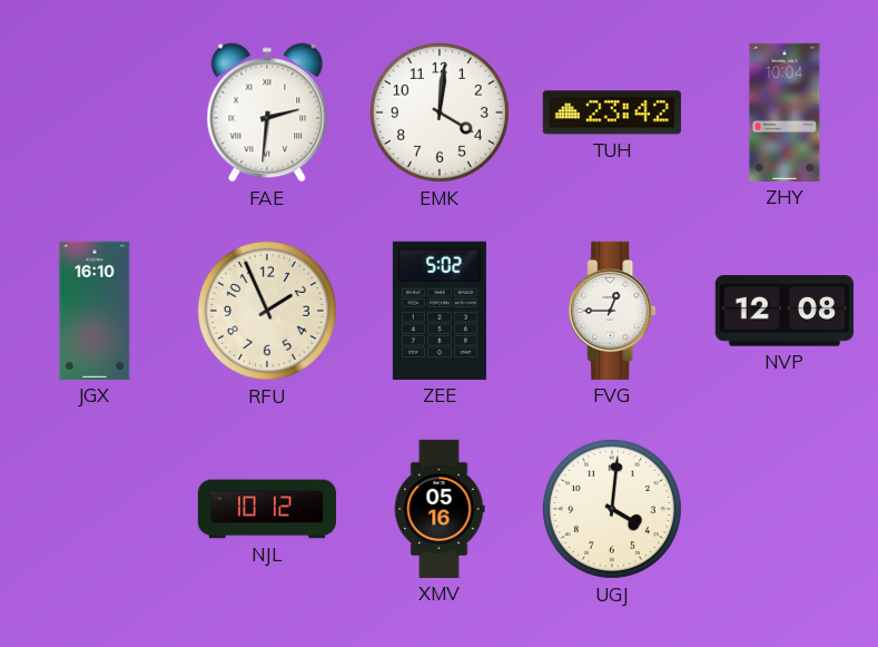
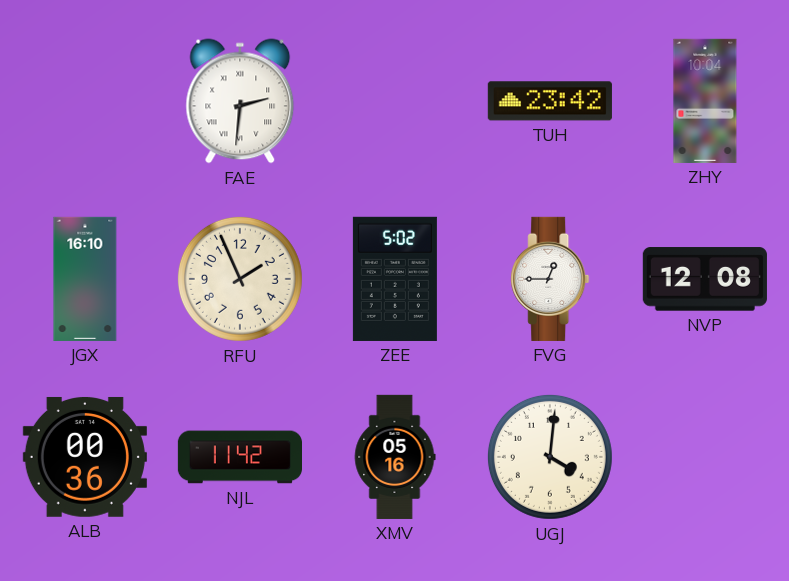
EMK: 4:01 -> none (440, 112)
ALB: none -> 00:36 (85, 457)
NJL: 10:12 -> 11:42 (239, 457)
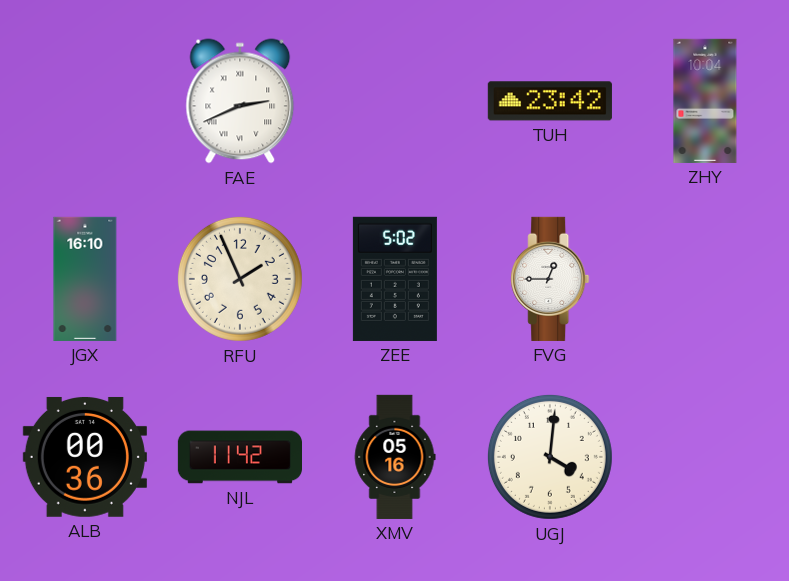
FAE: 2:31 -> 2:41 (240, 101)
NVP: 12:08 -> none (705, 279)
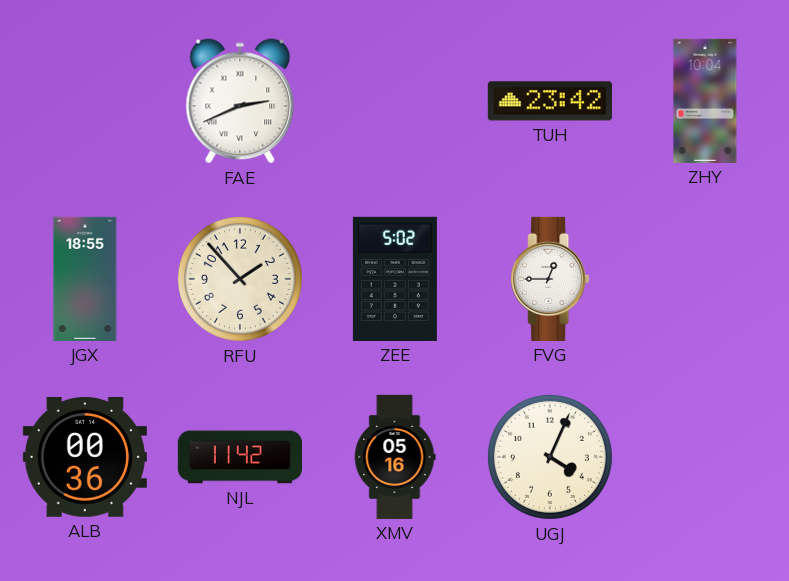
JGX: 16:10 -> 18:55 (85, 279)
RFU: 1:56 -> 1:53 (240, 279)
UGJ: 4:01 -> 4:04 (550, 457)
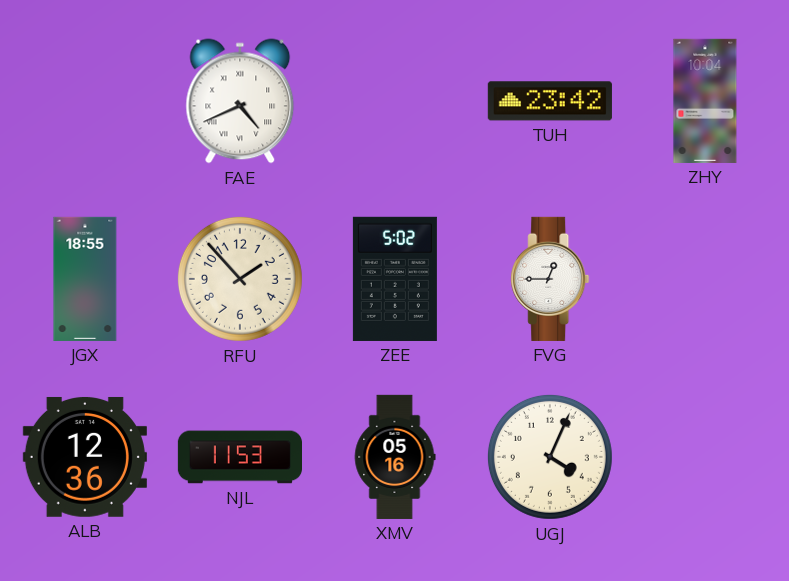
FAE: 2:41 -> 4:41 (240, 101)
ALB: 00:36 -> 12:36 (85, 457)
NJL: 11:42 -> 11:53 (239, 457)
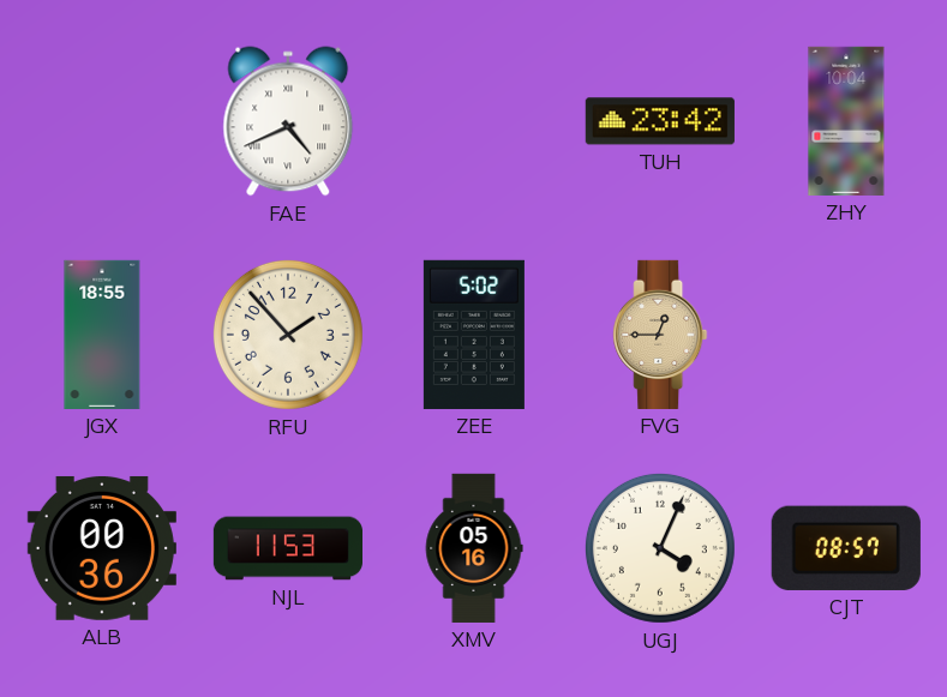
FVG dial: white -> champagne (660, 335)
ALB: 12:36 -> 00:36 (102, 548)
CJT: none -> 08:57 (846, 548)
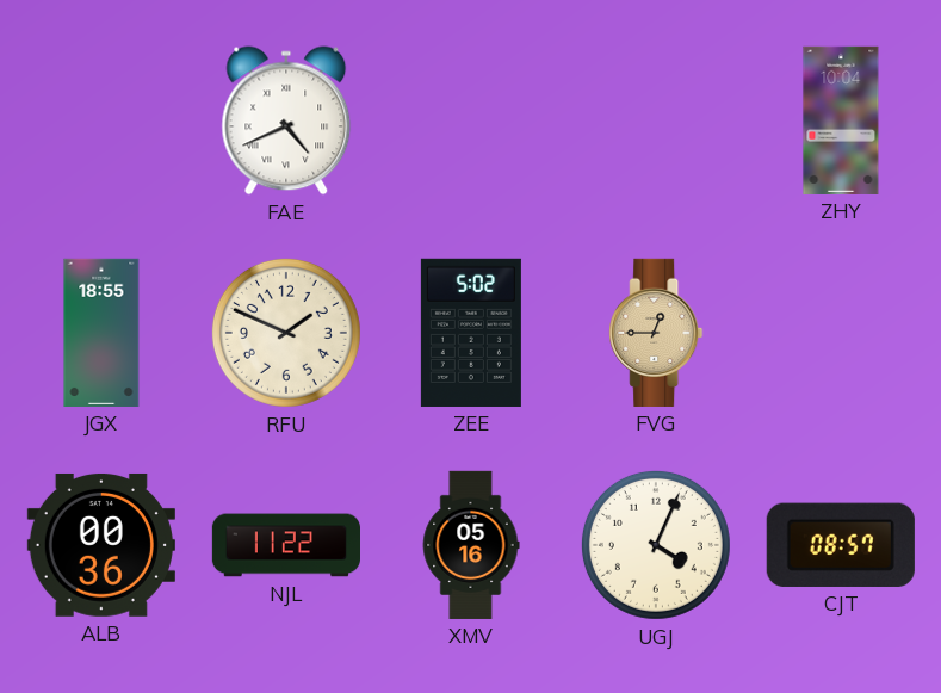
TUH: 23:42 -> none (660, 121)
RFU: 1:53 -> 1:49 (286, 333)
NJL: 11:53 -> 11:22 (285, 545)
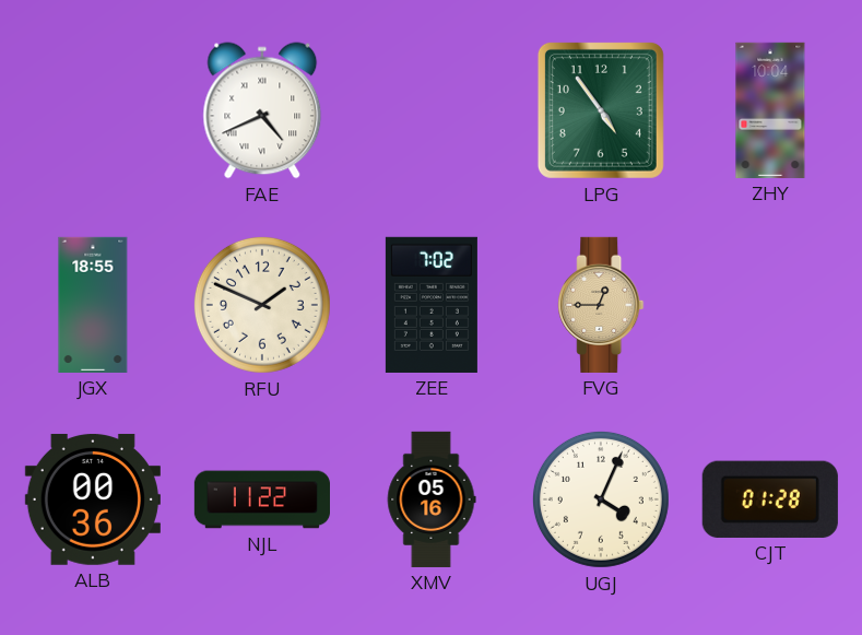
LPG: none -> 4:54 (601, 110)
ZEE: 5:02 -> 7:02 (432, 305)
CJT: 08:57 -> 01:28 (770, 499)
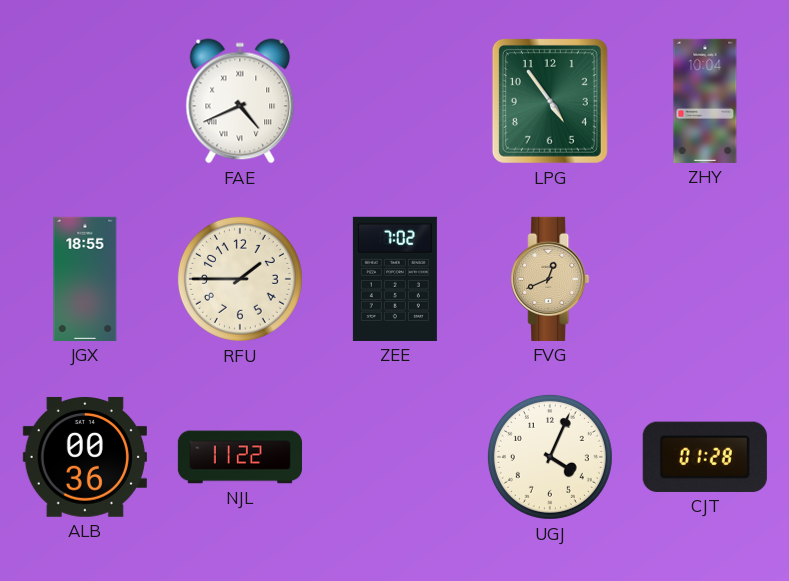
RFU: 1:49 -> 1:45 (240, 279)
FVG: 12:45 -> 12:41 (550, 279)
XMV: 05:16 -> none (432, 499)
